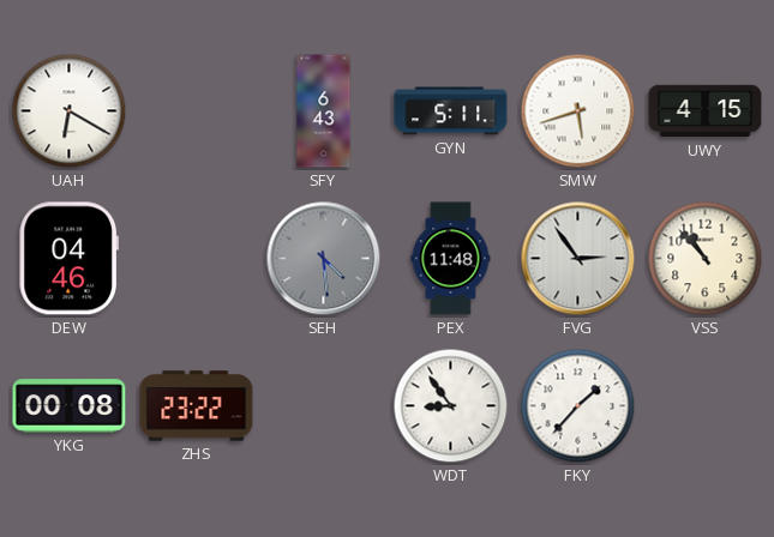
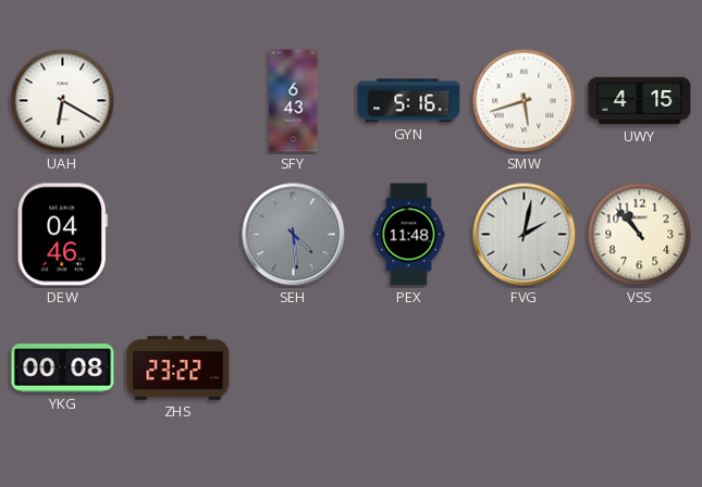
GYN: 5:11 -> 5:16 (409, 101)
FVG: 2:54 -> 2:02 (525, 235)
WDT: 8:54 -> none (451, 406)
FKY: 1:37 -> none (578, 406)
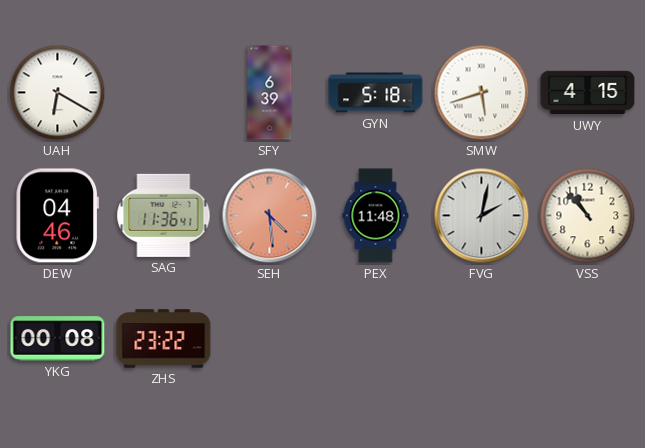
SFY: 6:43 -> 6:39 (270, 93)
GYN: 5:16 -> 5:18 (376, 93)
SAG: none -> 11:36 (164, 215)
SEH dial: grey -> salmon (270, 216)
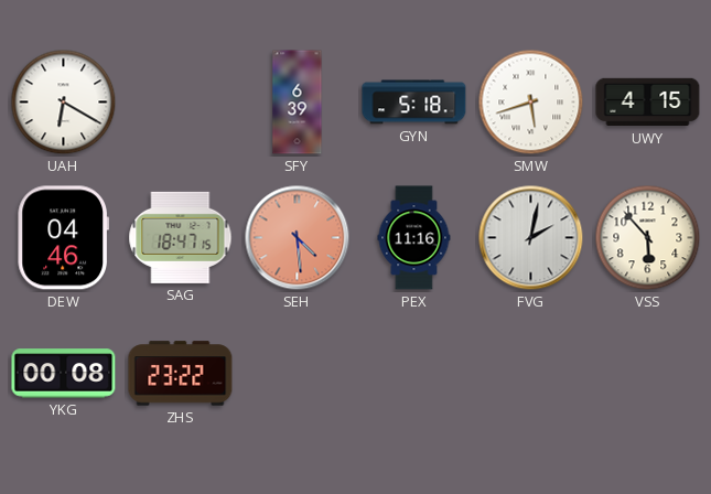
SAG: 11:36 -> 18:47 (181, 237)
PEX: 11:48 -> 11:16 (414, 238)
VSS: 10:53 -> 5:53 (648, 238)
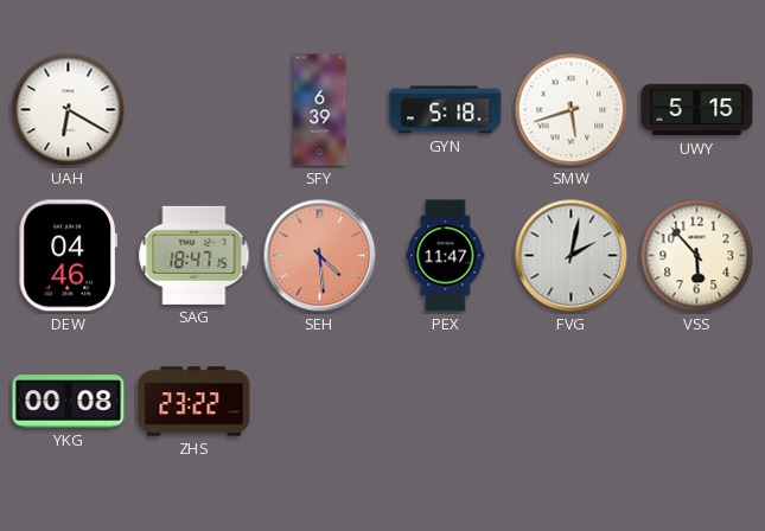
UWY: 4:15 -> 5:15 (697, 110)
PEX: 11:16 -> 11:47 (446, 256)
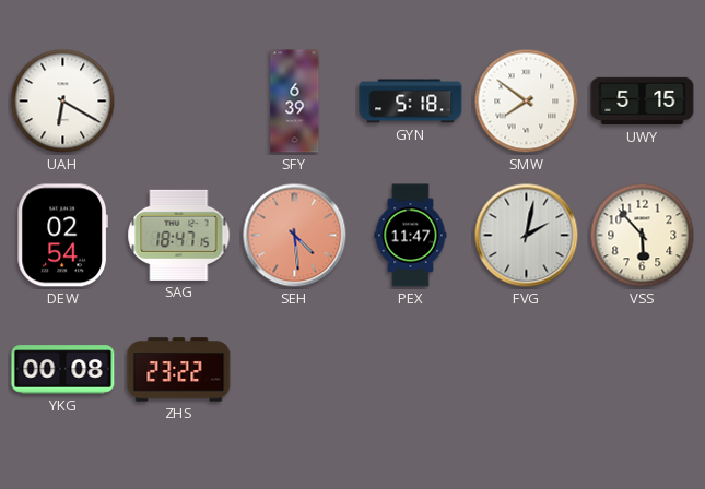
SMW: 5:42 -> 7:51 (527, 102)
DEW: 04:46 -> 02:54 (62, 236)
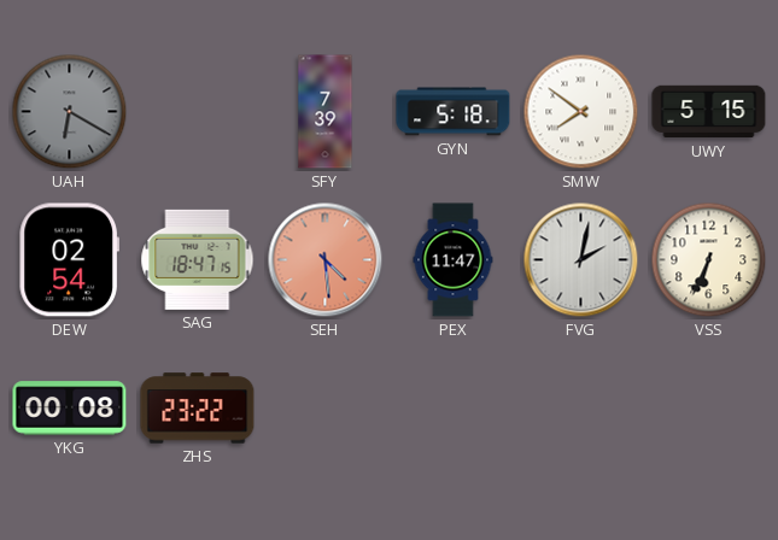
UAH dial: white -> grey (70, 112)
SFY: 6:39 -> 7:39 (326, 112)
VSS: 5:53 -> 6:34 (709, 260)
